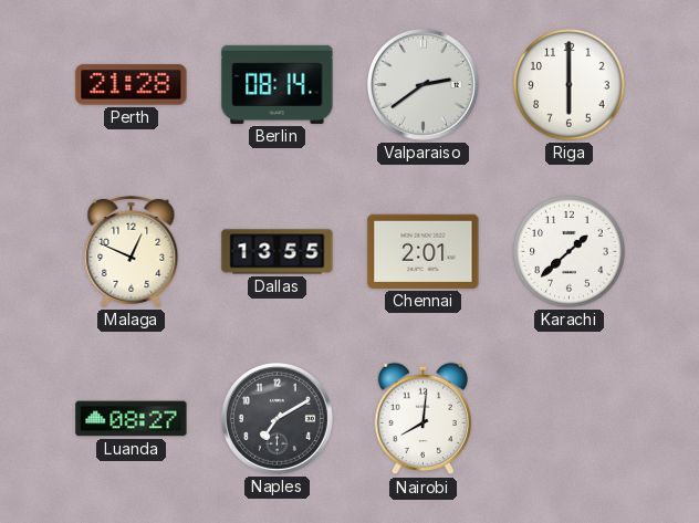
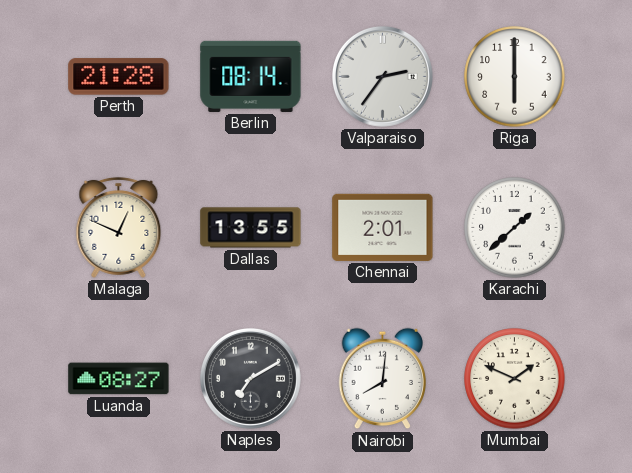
Valparaiso: 2:39 -> 2:36 (382, 76)
Mumbai: none -> 1:49 (515, 379)
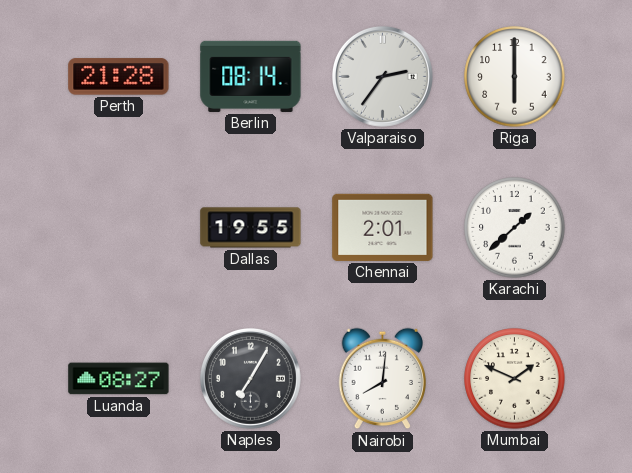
Malaga: 12:49 -> none (119, 227)
Dallas: 13:55 -> 19:55 (251, 228)
Naples: 7:10 -> 7:05 (250, 378)
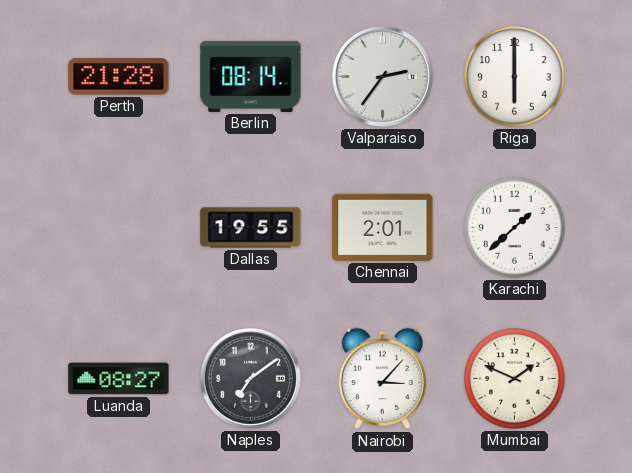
Naples: 7:05 -> 7:09 (250, 378)
Nairobi: 8:01 -> 3:07 (382, 379)
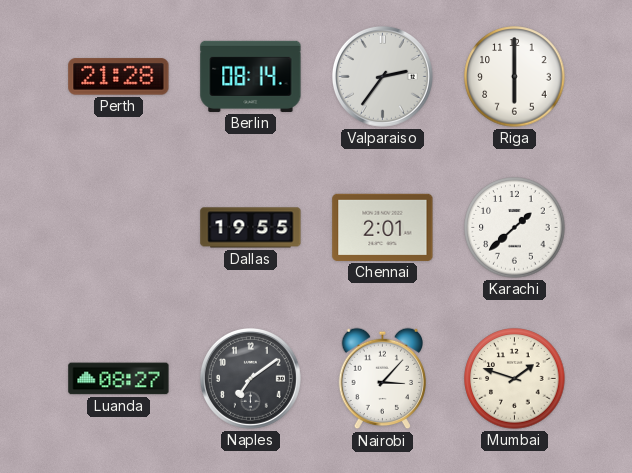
Mumbai: 1:49 -> 1:48 (515, 379)
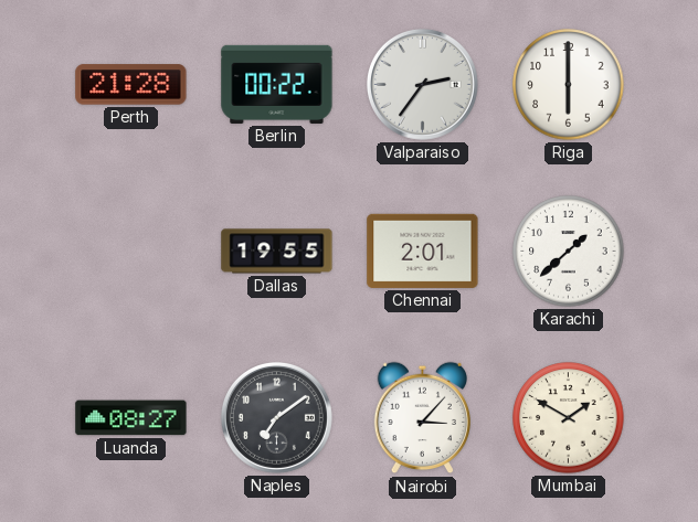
Berlin: 08:14 -> 00:22 (277, 84)
Mumbai: 1:48 -> 1:50 (569, 418)
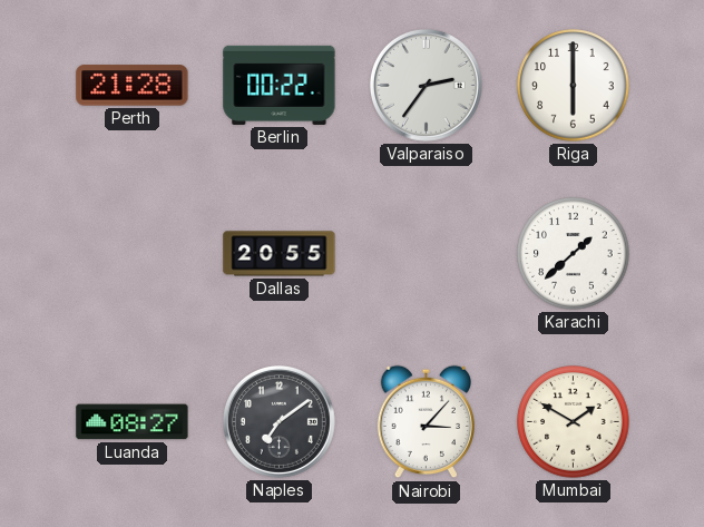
Dallas: 19:55 -> 20:55 (280, 254)
Chennai: 2:01 -> none (423, 251)
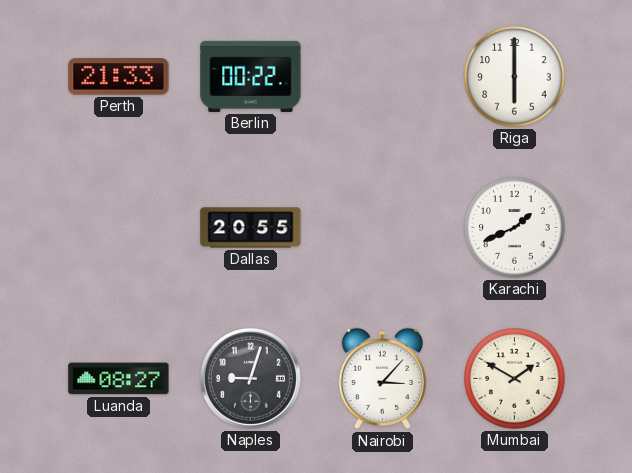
Perth: 21:28 -> 21:33 (119, 77)
Valparaiso: 2:36 -> none (426, 85)
Karachi: 1:38 -> 1:41 (515, 228)
Naples: 7:09 -> 9:03 (250, 378)
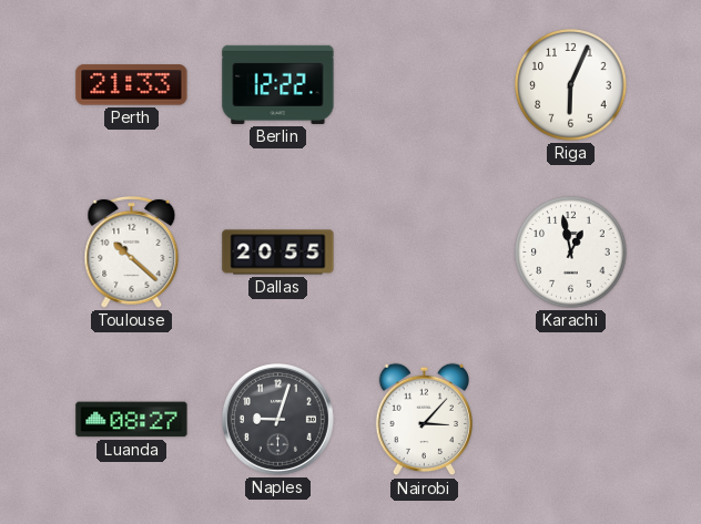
Berlin: 00:22 -> 12:22 (278, 84)
Riga: 6:00 -> 6:04 (571, 85)
Toulouse: none -> 10:22 (132, 251)
Karachi: 1:41 -> 12:58 (571, 253)
Mumbai: 1:50 -> none (515, 379)
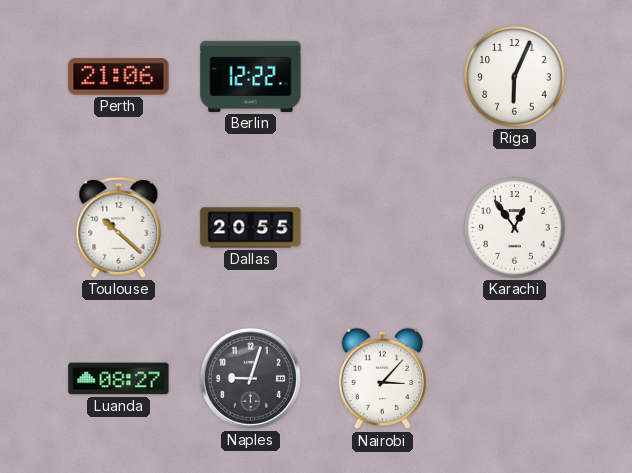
Perth: 21:33 -> 21:06 (119, 77)
Karachi: 12:58 -> 12:54 (515, 228)
